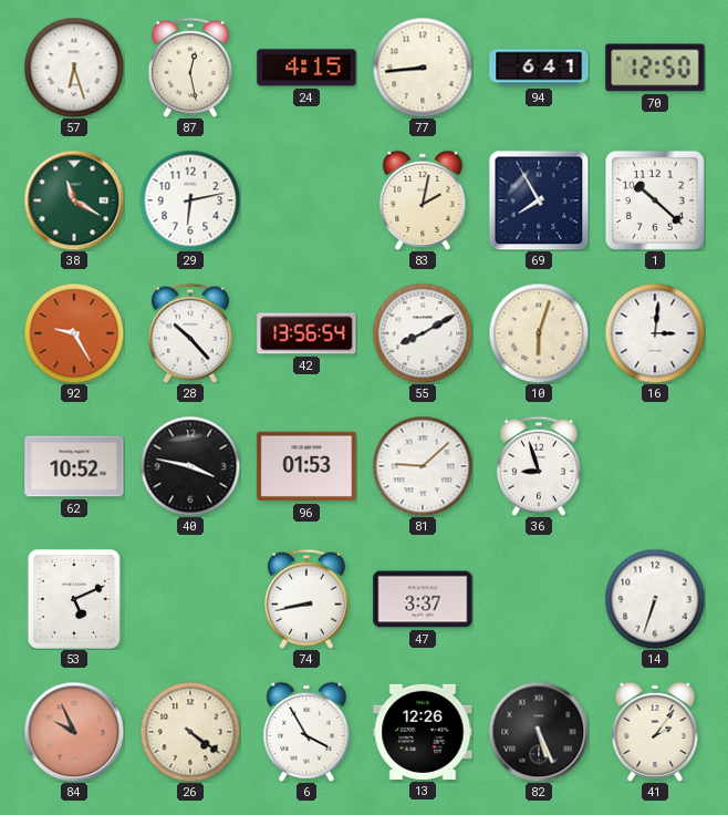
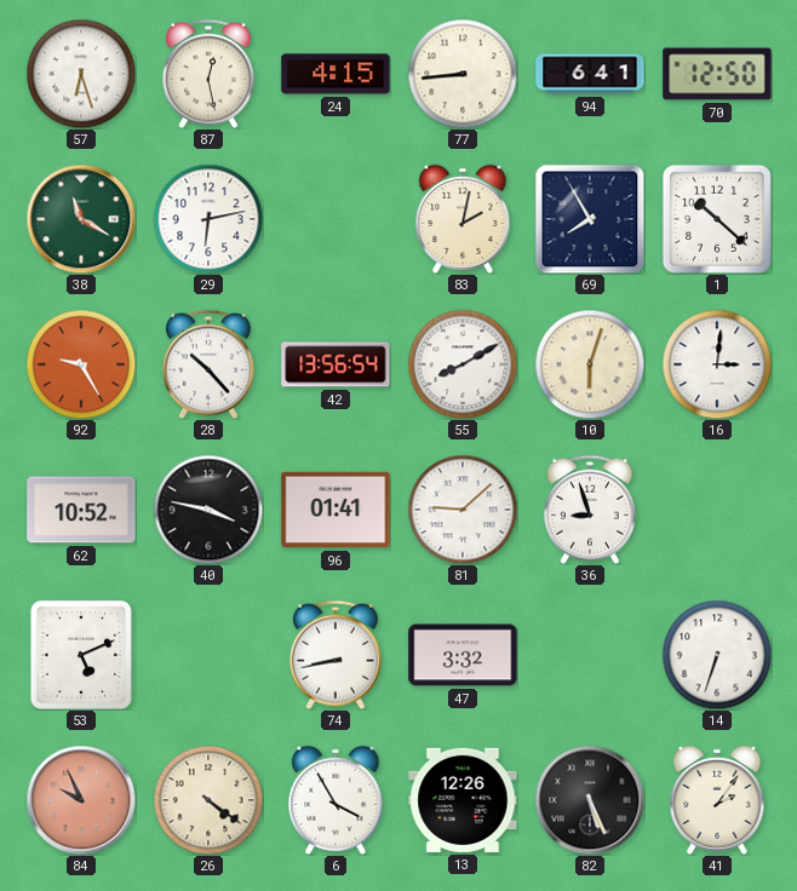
96: 01:53 -> 01:41 (336, 510)
47: 3:37 -> 3:32 (463, 655)
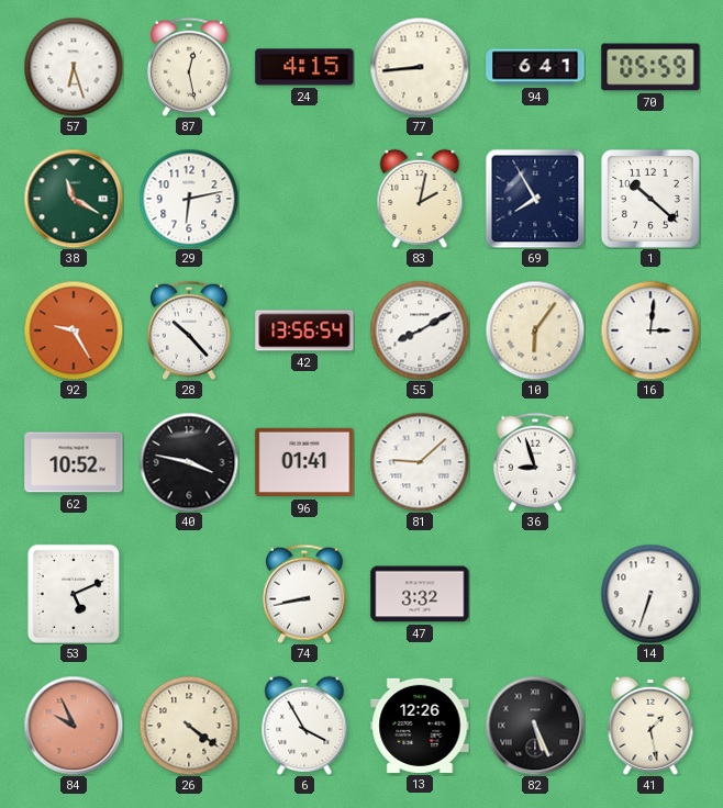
70: 12:50 -> 05:59 (650, 67)
10: 6:03 -> 6:06 (535, 330)
41: 2:06 -> 1:28 (650, 726)
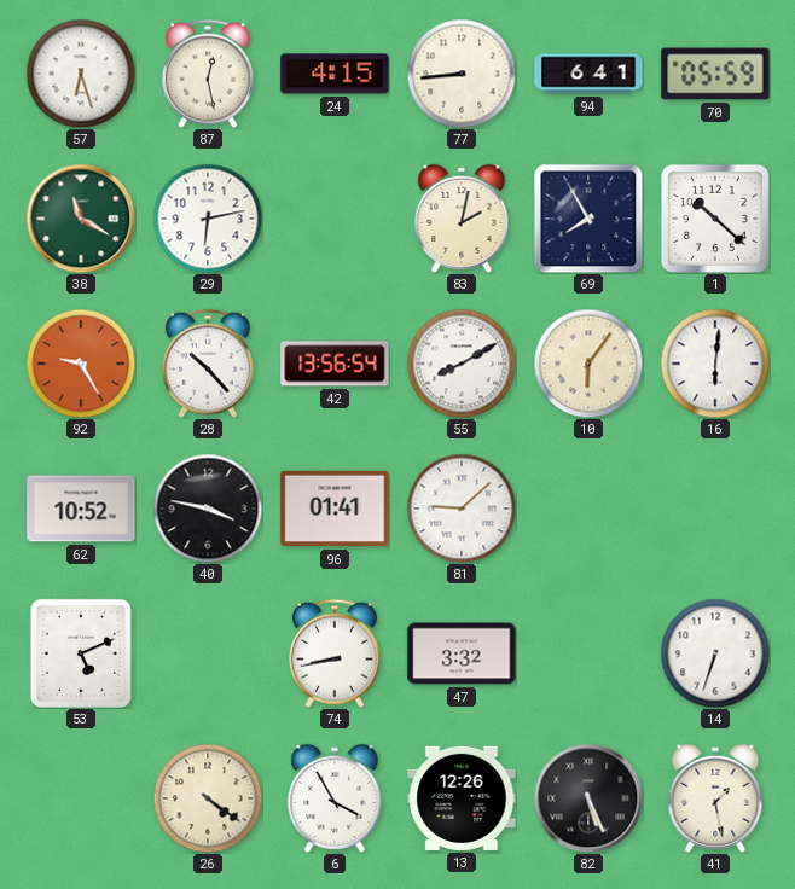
16: 3:01 -> 6:01 (715, 364)
36: 8:57 -> none (535, 462)
84: 9:56 -> none (74, 726)
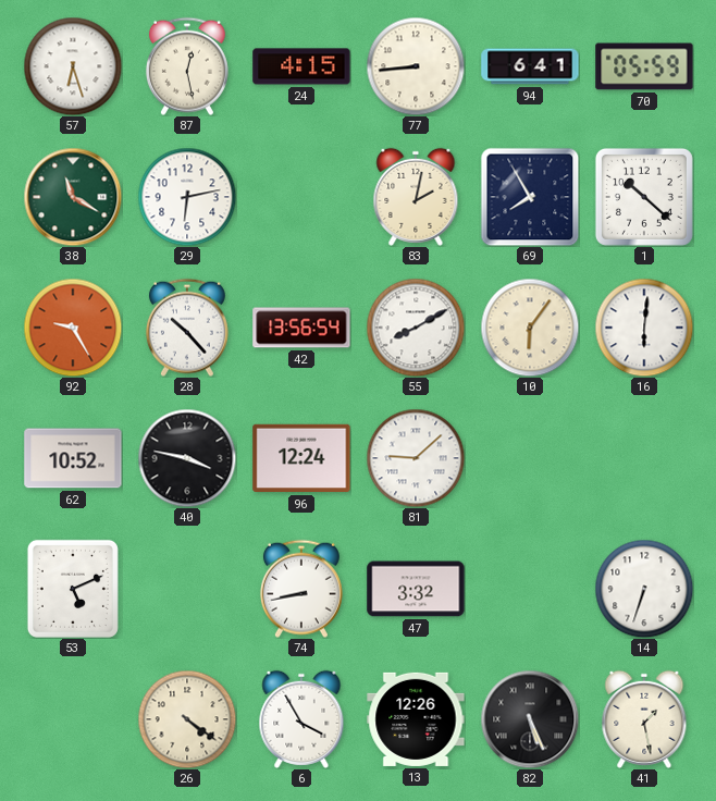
96: 01:41 -> 12:24 (301, 458)
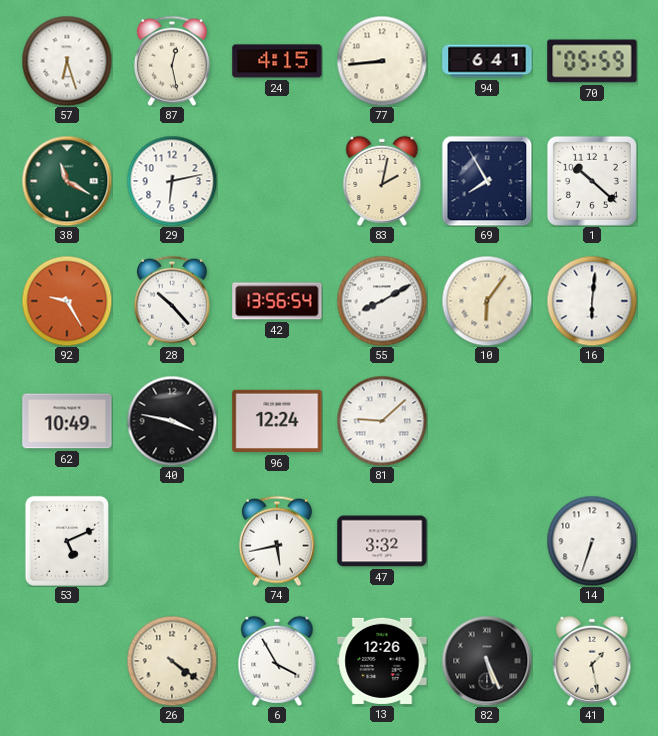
62: 10:52 -> 10:49 (67, 421)
74: 8:43 -> 5:43 (277, 541)
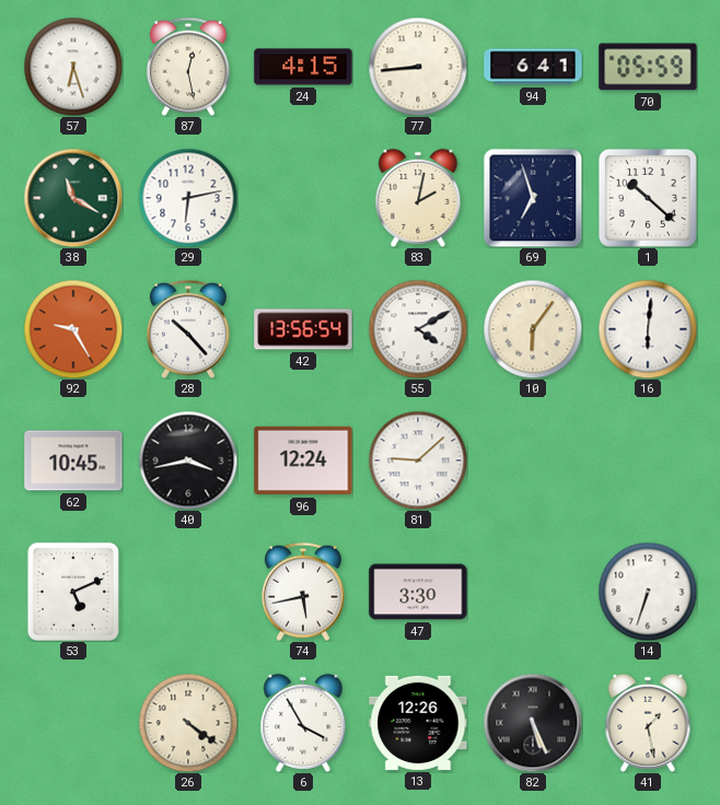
69: 7:55 -> 6:57 (533, 198)
55: 8:10 -> 4:10 (418, 329)
62: 10:49 -> 10:45 (73, 460)
40: 3:47 -> 3:43 (188, 460)
47: 3:32 -> 3:30 (418, 592)
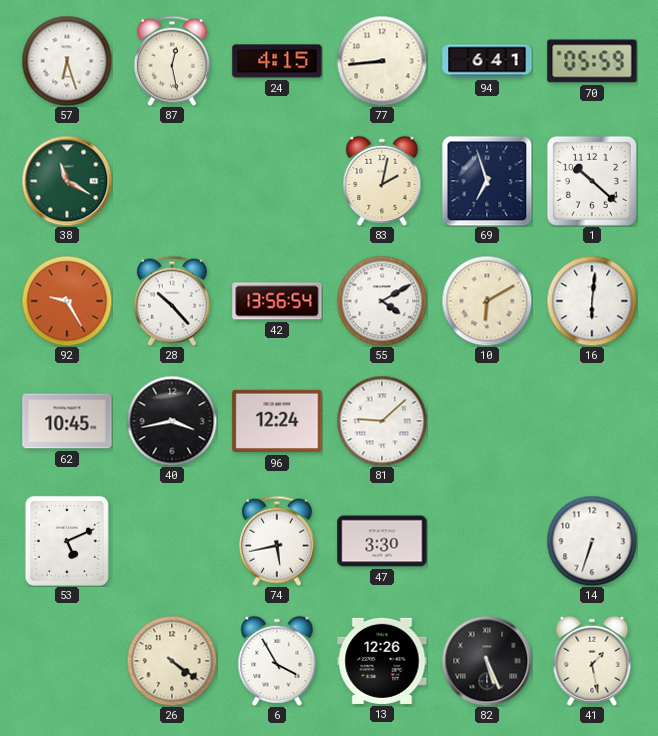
29: 6:13 -> none (188, 198)
10: 6:06 -> 6:10 (487, 301)
